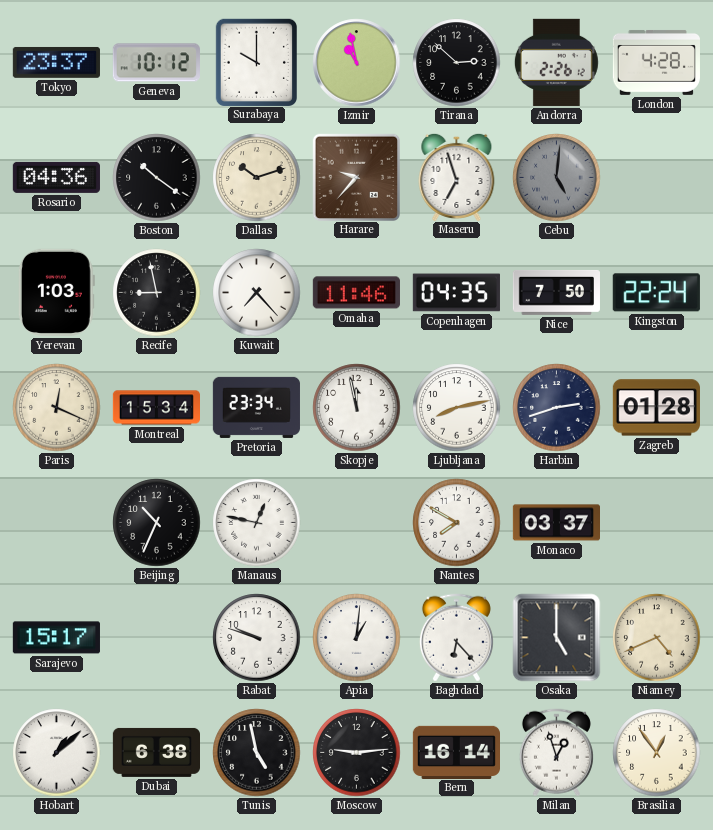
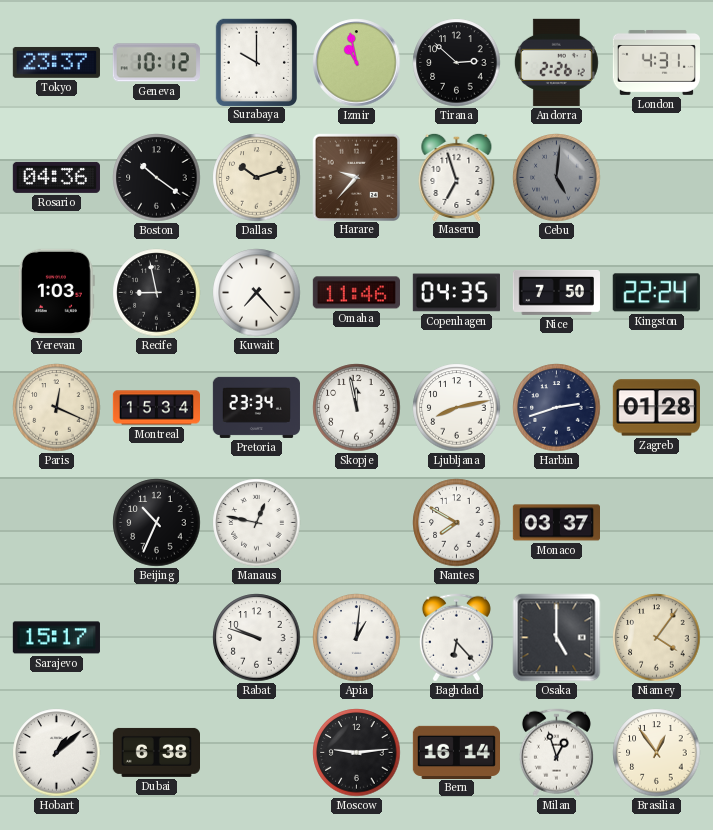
London: 4:28 -> 4:31 (656, 62)
Niamey: 4:41 -> 4:06 (657, 638)
Tunis: 4:58 -> none (257, 753)
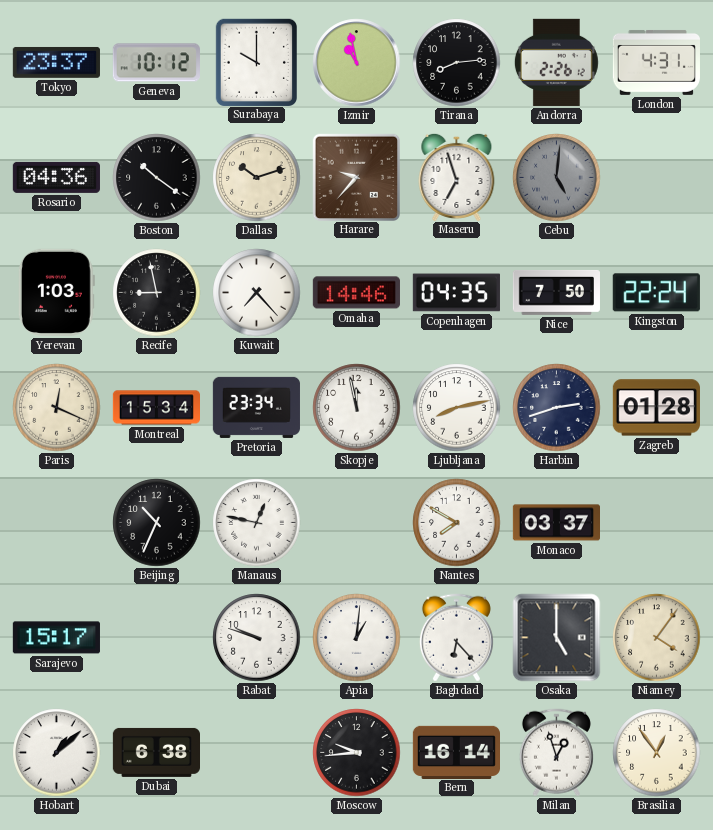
Tirana: 2:52 -> 8:14 (457, 63)
Omaha: 11:46 -> 14:46 (356, 293)
Moscow: 9:14 -> 9:44 (357, 753)
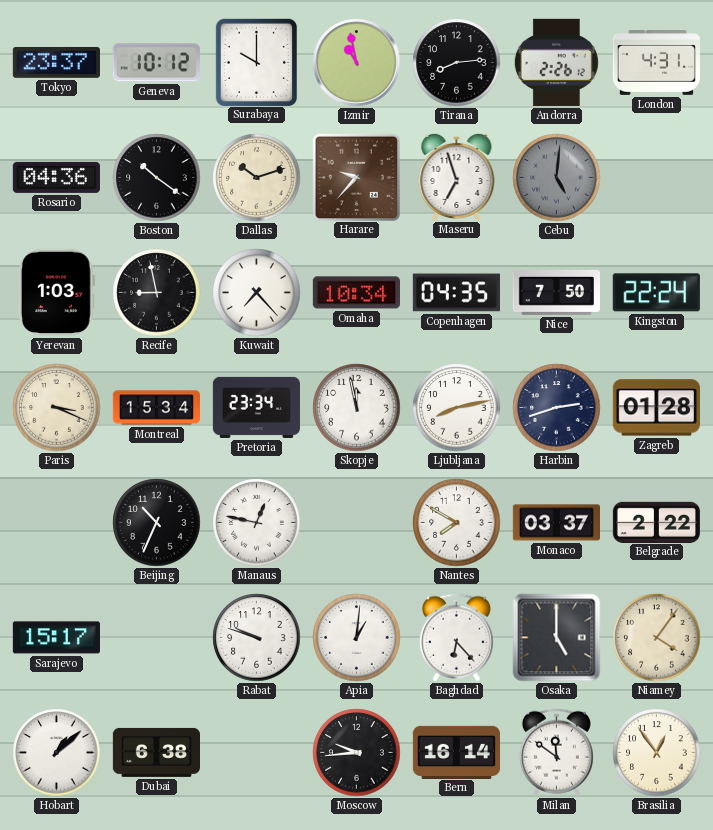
Omaha: 14:46 -> 10:34 (356, 293)
Paris: 12:19 -> 3:19 (57, 408)
Belgrade: none -> 2:22 (656, 522)
Milan: 12:57 -> 11:51 (556, 753)
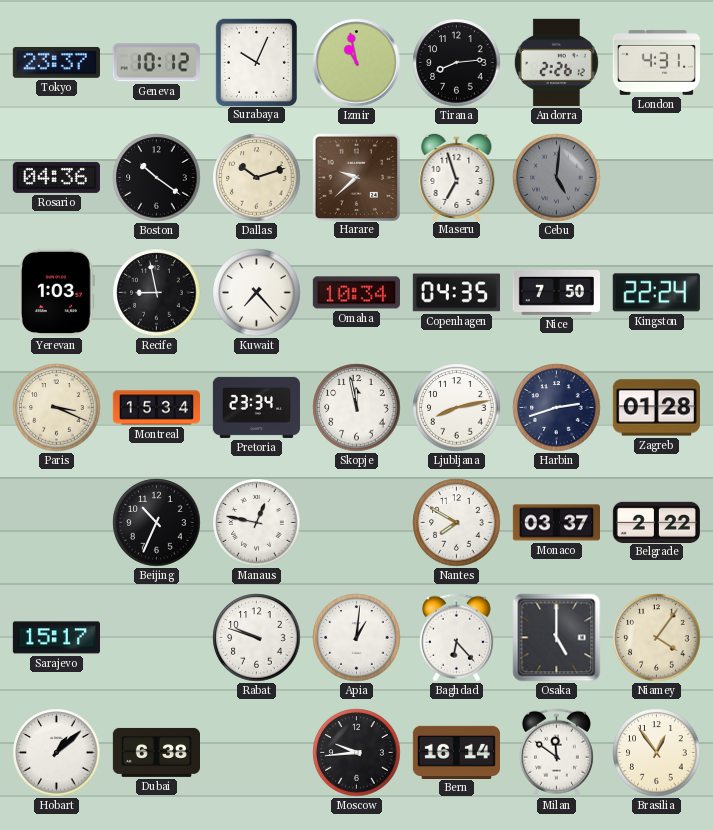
Surabaya: 10:00 -> 10:04 (256, 62)
Harare: 9:37 -> 9:38 (356, 177)
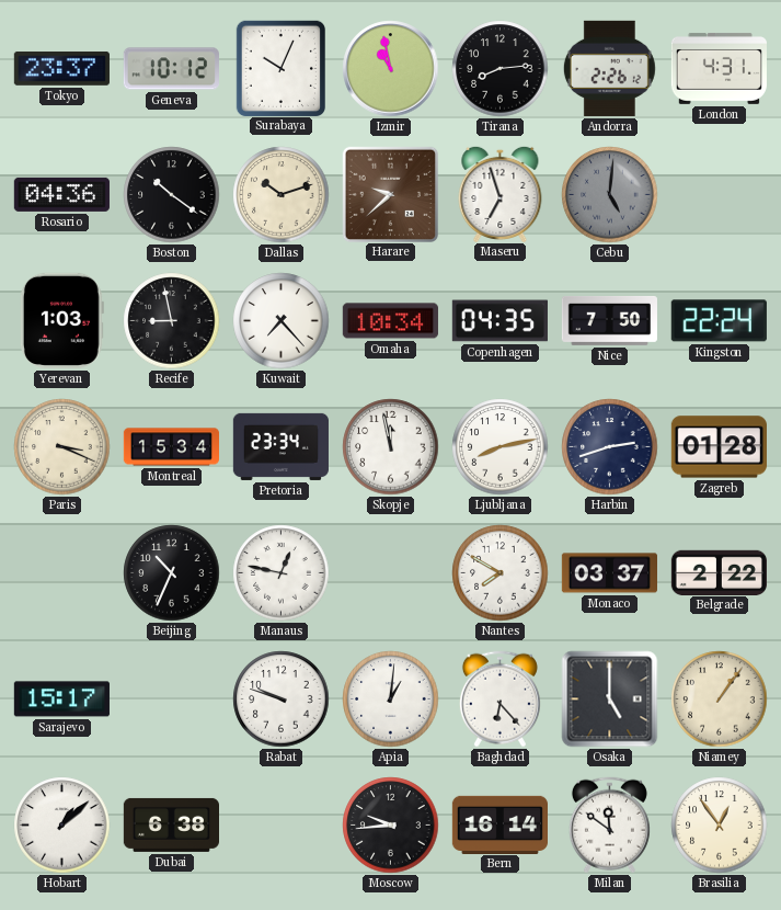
Niamey: 4:06 -> 1:06 (720, 699)
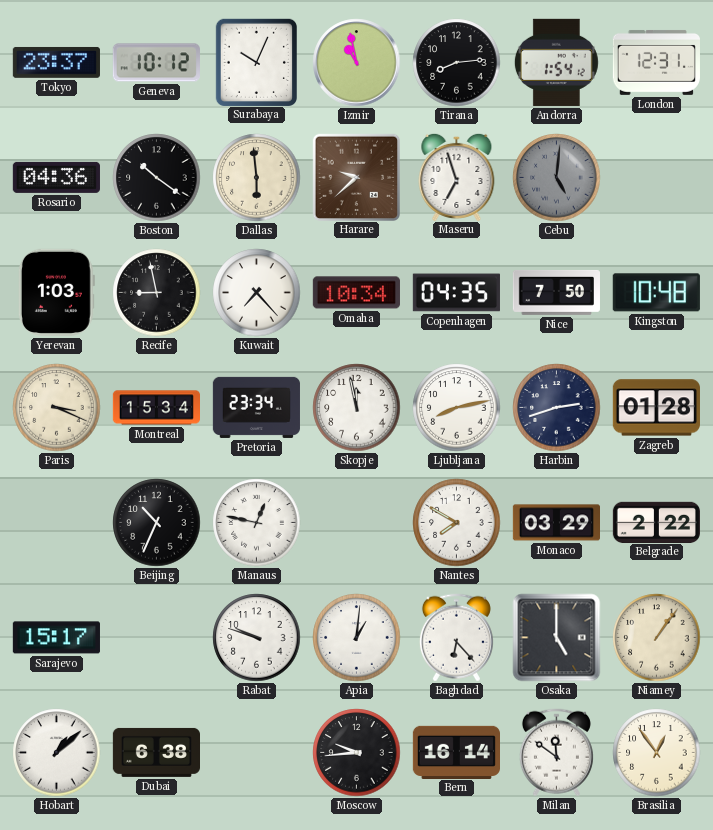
Andorra: 2:26 -> 1:54 (556, 62)
London: 4:31 -> 12:31 (656, 62)
Dallas: 10:12 -> 5:59 (257, 178)
Kingston: 22:24 -> 10:48 (656, 293)
Monaco: 03:37 -> 03:29 (556, 523)
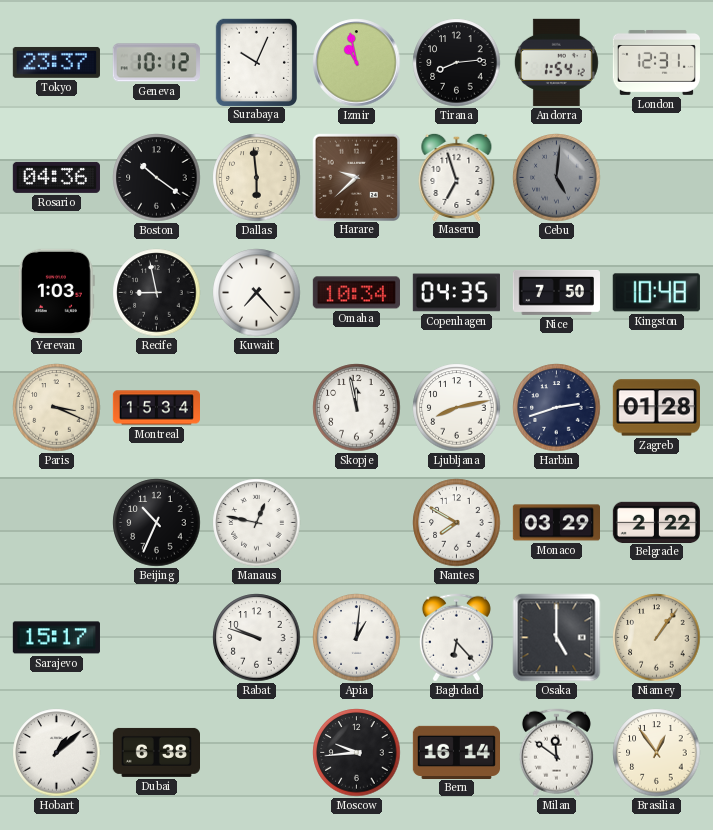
Pretoria: 23:34 -> none (256, 407)
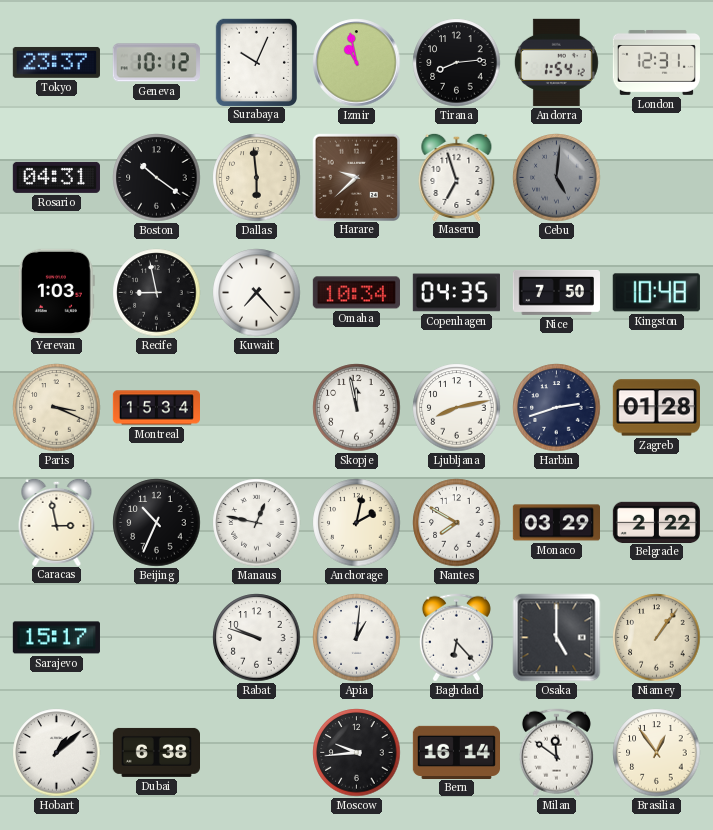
Rosario: 04:36 -> 04:31 (56, 177)
Caracas: none -> 2:58 (57, 521)
Anchorage: none -> 2:02 (357, 523)
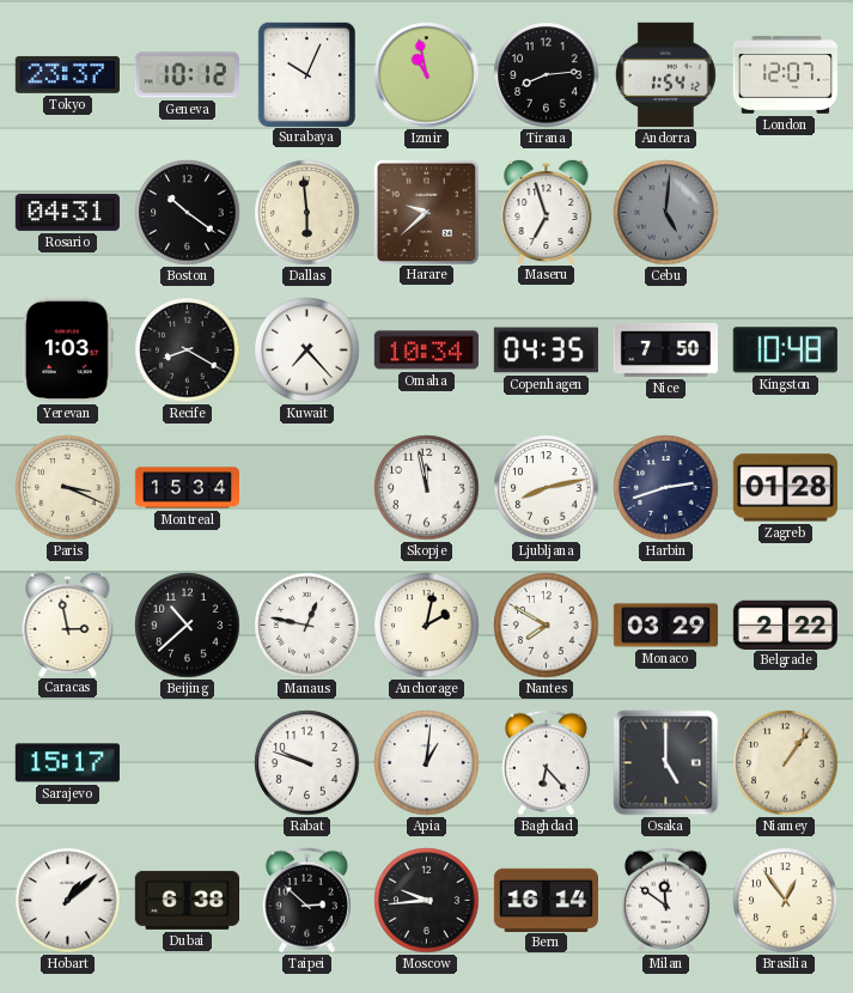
London: 12:31 -> 12:07 (785, 74)
Recife: 8:58 -> 8:20 (188, 351)
Beijing: 10:34 -> 10:38 (188, 626)
Taipei: none -> 2:52 (306, 901)
